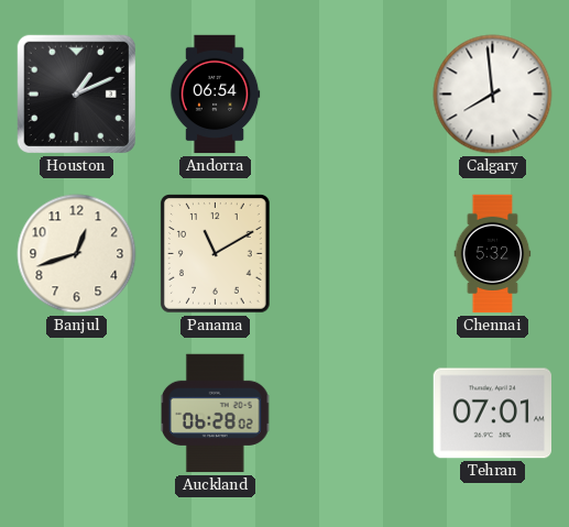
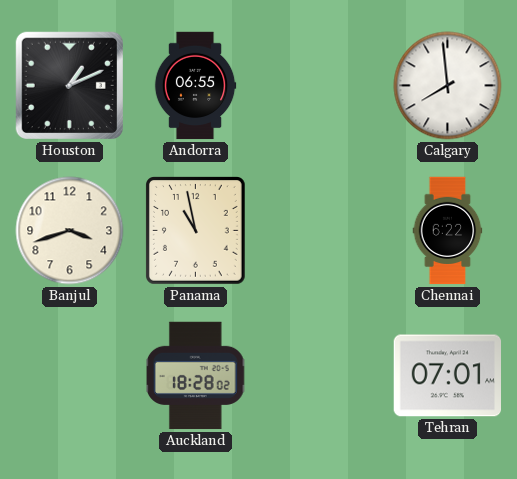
Andorra: 06:54 -> 06:55 (195, 86)
Banjul: 12:42 -> 3:42 (70, 231)
Panama: 11:10 -> 10:58 (196, 231)
Chennai: 5:32 -> 6:22 (448, 231)
Auckland: 06:28 -> 18:28 (196, 376)
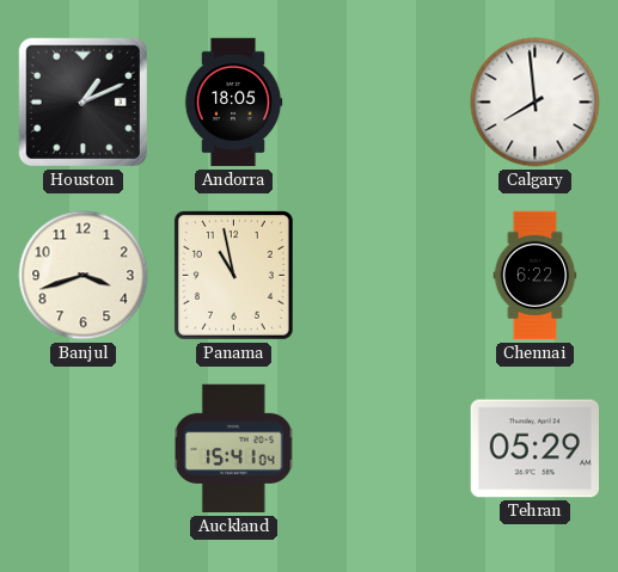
Andorra: 06:55 -> 18:05 (233, 103)
Auckland: 18:28 -> 15:41 (234, 449)
Tehran: 07:01 -> 05:29 (534, 449)
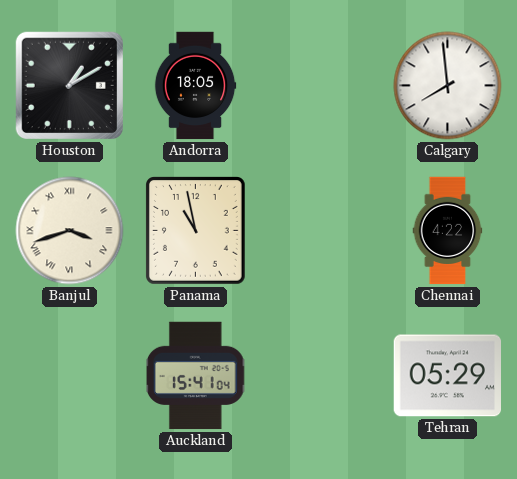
Houston: 1:11 -> 1:10 (69, 85)
Banjul numerals: Arabic -> Roman (70, 231)
Chennai: 6:22 -> 4:22 (448, 231)
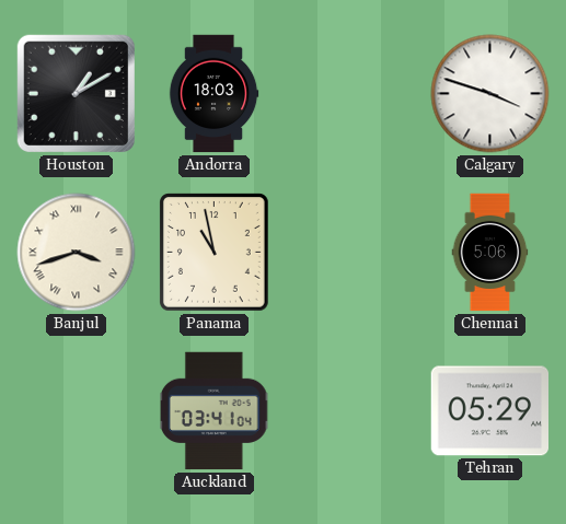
Andorra: 18:05 -> 18:03 (213, 94)
Calgary: 7:59 -> 3:48 (490, 94)
Chennai: 4:22 -> 5:06 (490, 253)
Auckland: 15:41 -> 03:41 (215, 411)
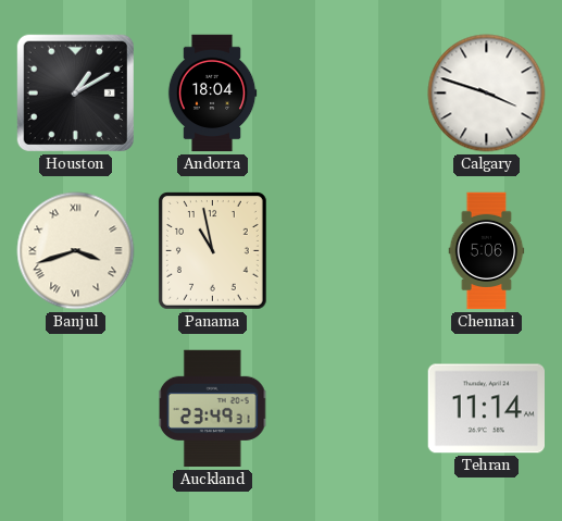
Andorra: 18:03 -> 18:04 (212, 94)
Auckland: 03:41 -> 23:49 (213, 409)
Tehran: 05:29 -> 11:14 (486, 409)
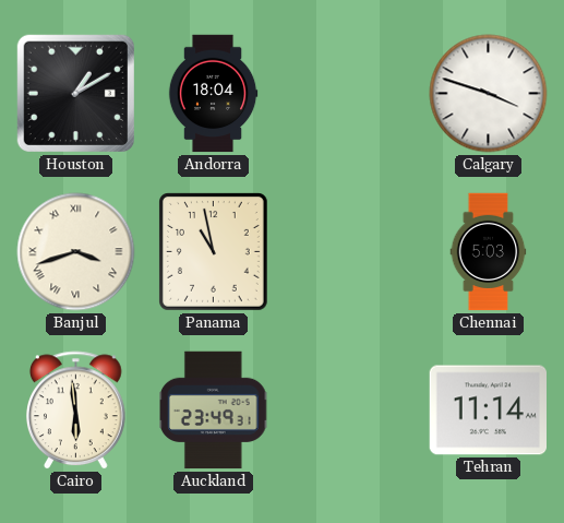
Chennai: 5:06 -> 5:03 (489, 252)
Cairo: none -> 5:59 (76, 411)
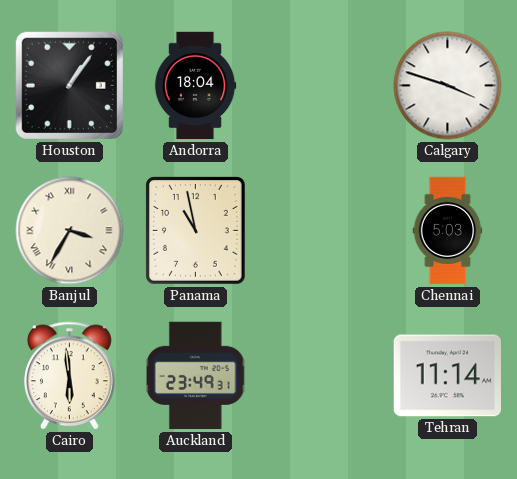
Houston: 1:10 -> 1:06 (69, 85)
Banjul: 3:42 -> 3:35 (70, 231)
